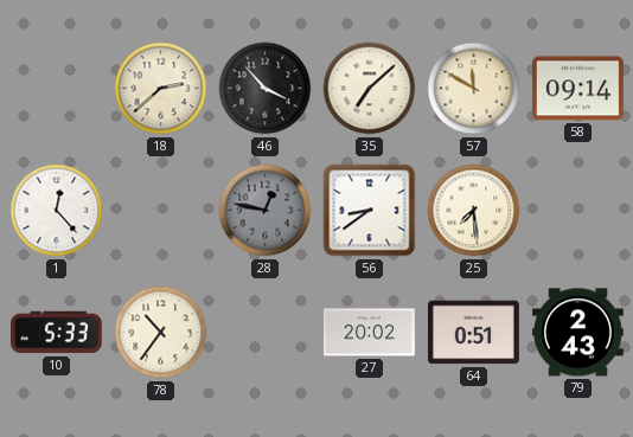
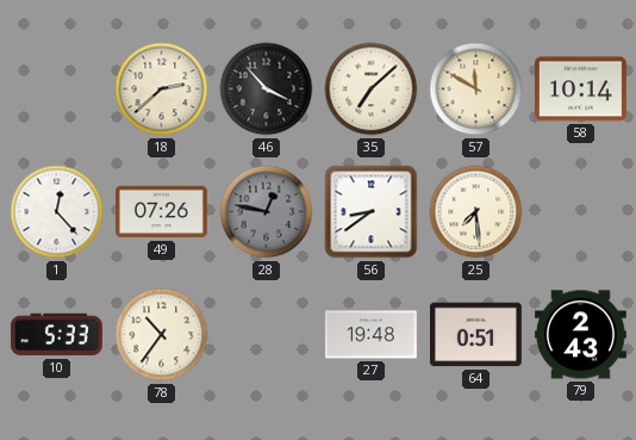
58: 09:14 -> 10:14 (580, 89)
49: none -> 07:26 (162, 212)
27: 20:02 -> 19:48 (370, 335)
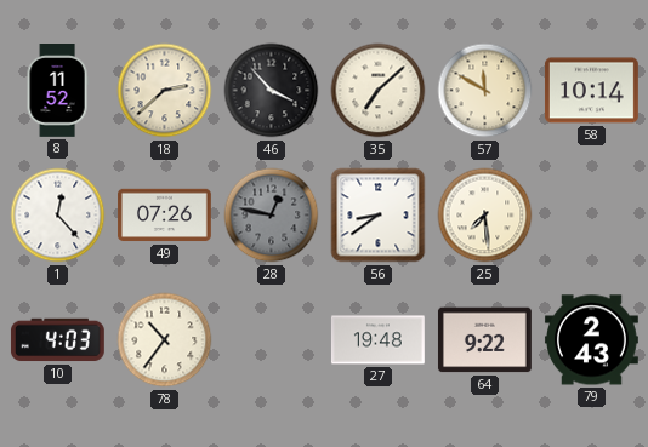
8: none -> 11:52 (57, 91)
10: 5:33 -> 4:03 (57, 340)
64: 0:51 -> 9:22 (484, 340)
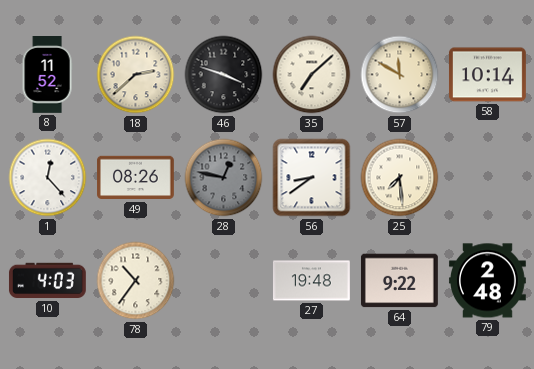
46: 3:53 -> 3:48 (224, 75)
49: 07:26 -> 08:26 (136, 178)
79: 2:43 -> 2:48 (488, 281)
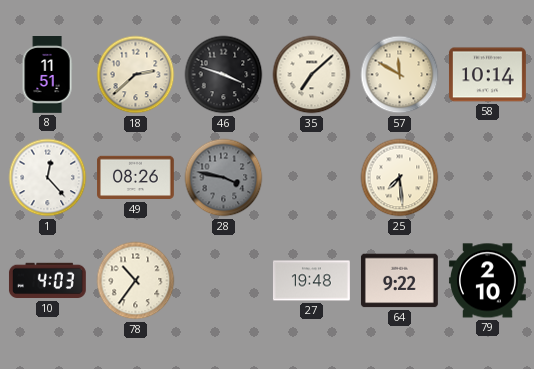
8: 11:52 -> 11:51 (47, 75)
28: 12:47 -> 3:47 (224, 178)
56: 8:39 -> none (312, 178)
79: 2:48 -> 2:10 (488, 281)
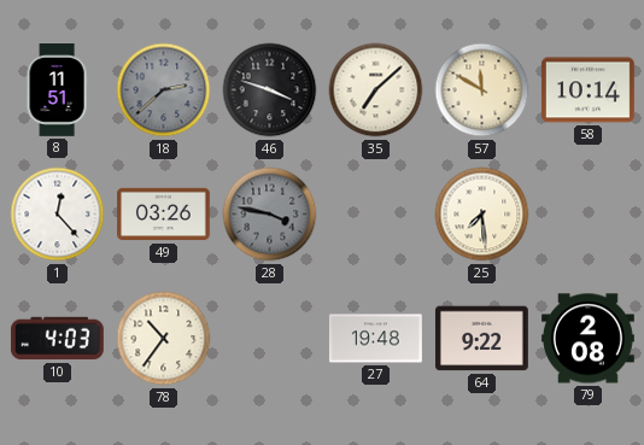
18 dial: cream -> grey (164, 90)
49: 08:26 -> 03:26 (164, 215)
79: 2:10 -> 2:08 (589, 339)
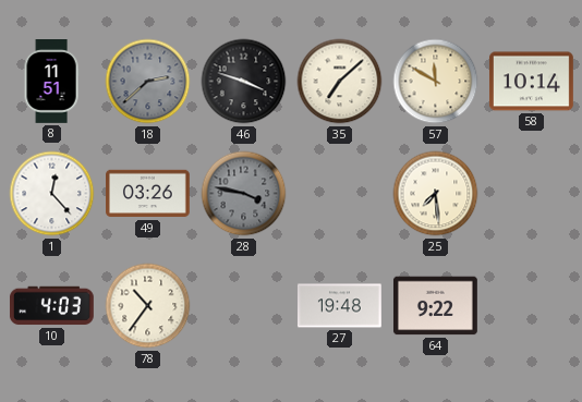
79: 2:08 -> none (589, 339)
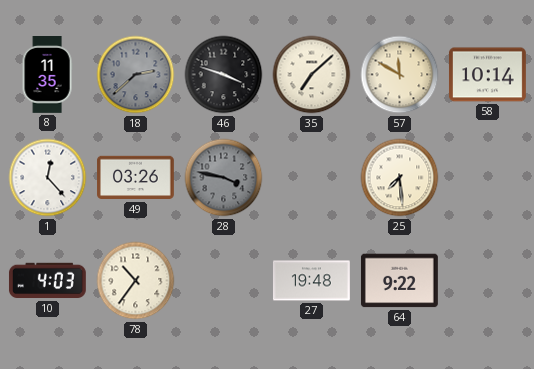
8: 11:51 -> 11:35 (47, 75)
